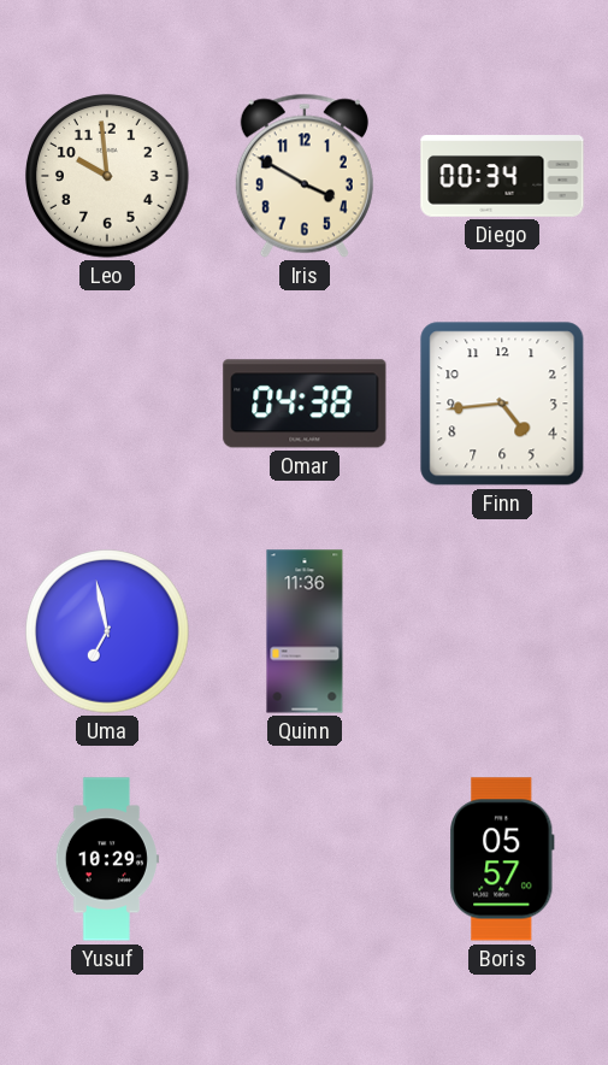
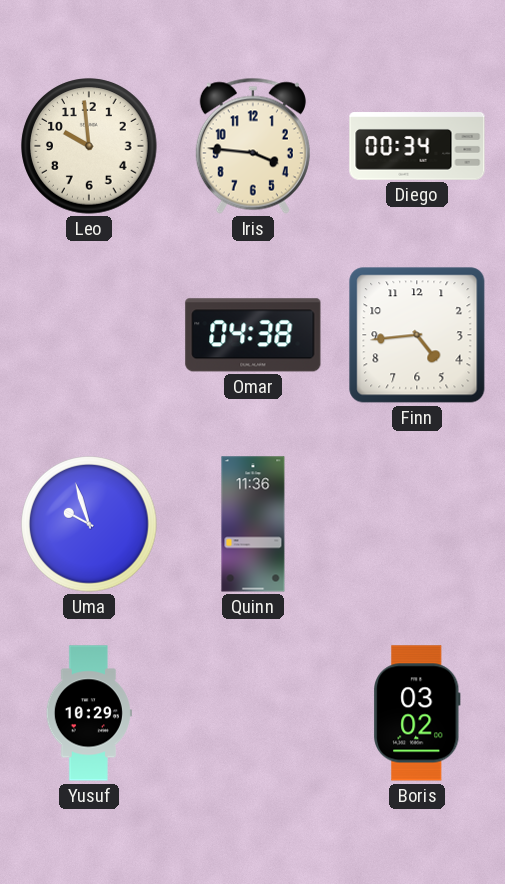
Iris: 3:50 -> 3:46 (253, 146)
Uma: 6:58 -> 9:57 (89, 524)
Boris: 05:57 -> 03:02 (417, 713)
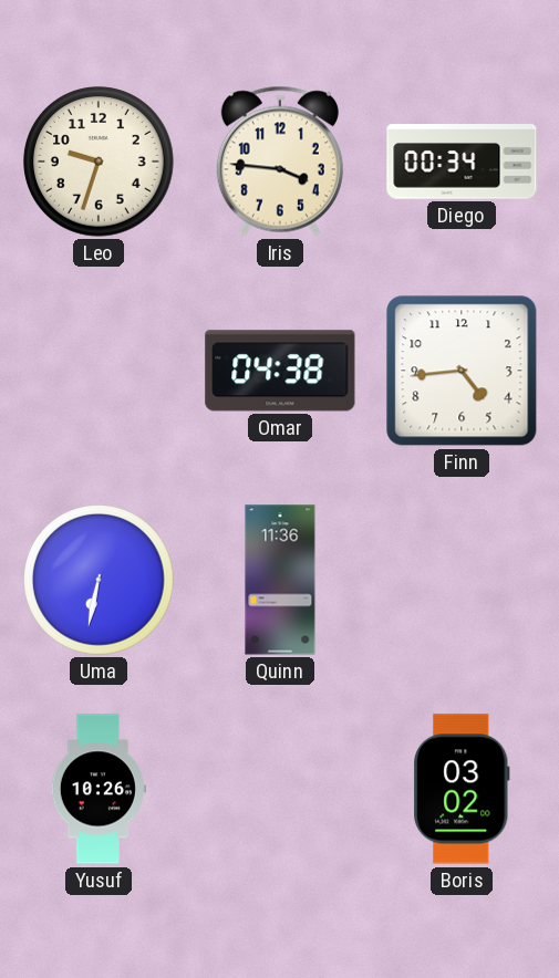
Leo: 9:59 -> 9:33 (99, 162)
Uma: 9:57 -> 6:32 (99, 580)
Yusuf: 10:29 -> 10:26 (99, 789)
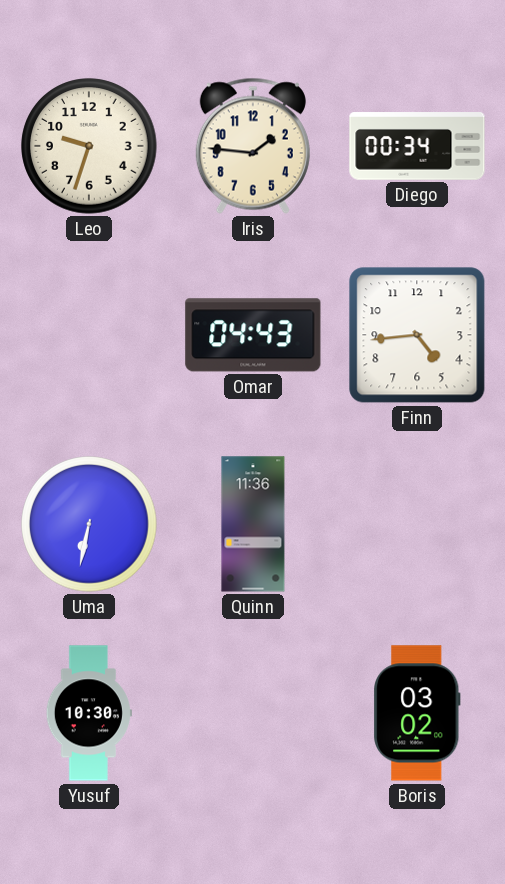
Iris: 3:46 -> 1:46 (253, 146)
Omar: 04:38 -> 04:43 (253, 335)
Yusuf: 10:26 -> 10:30 (89, 713)
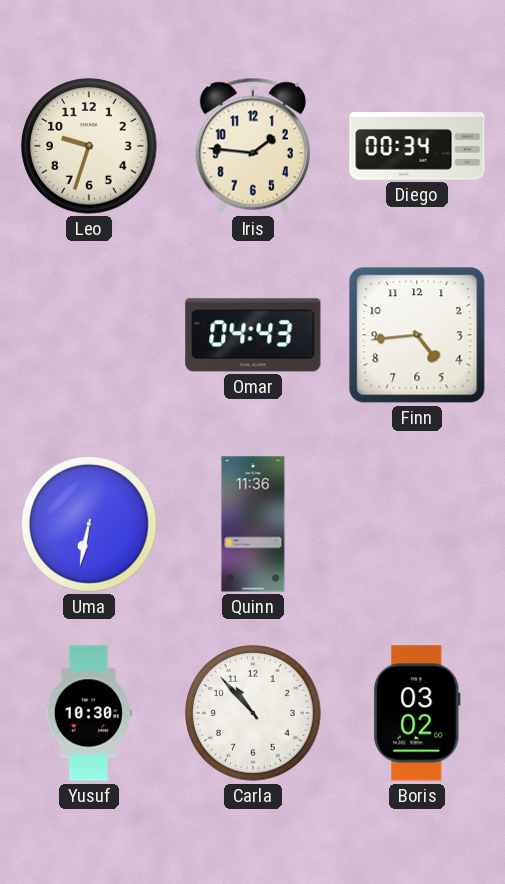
Carla: none -> 10:53 (253, 713)
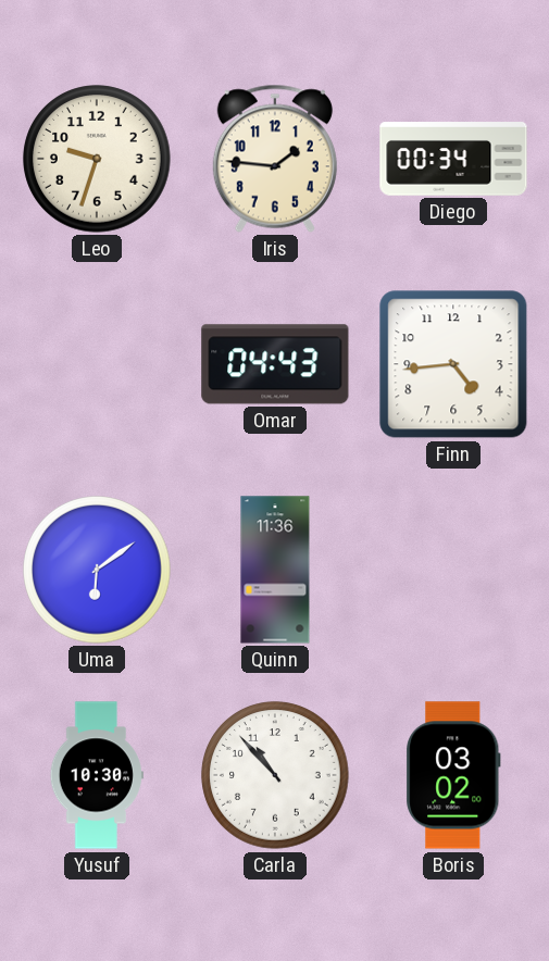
Uma: 6:32 -> 6:09 (97, 570)
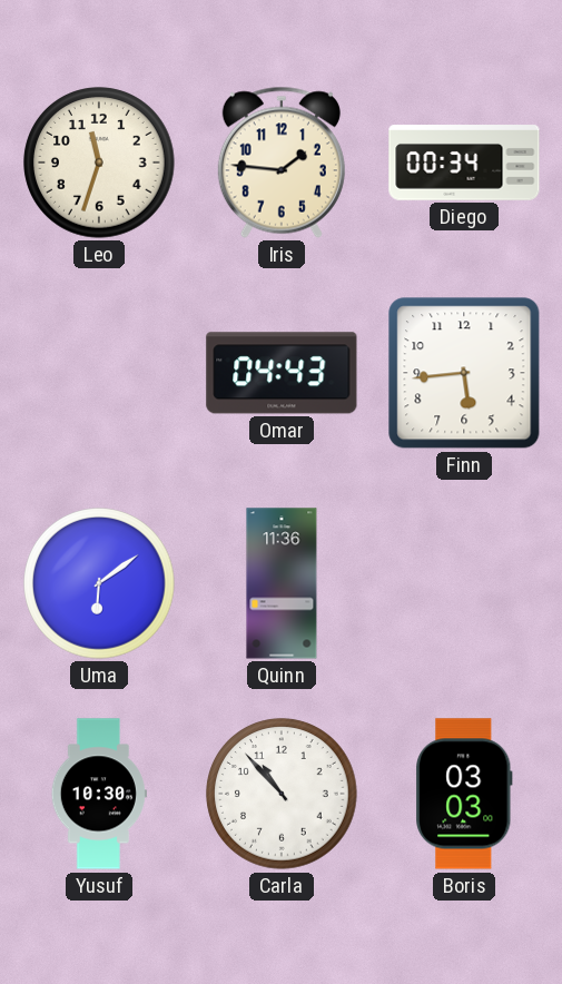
Leo: 9:33 -> 11:33 (99, 163)
Finn: 4:44 -> 5:44 (464, 373)
Boris: 03:02 -> 03:03 (464, 794)
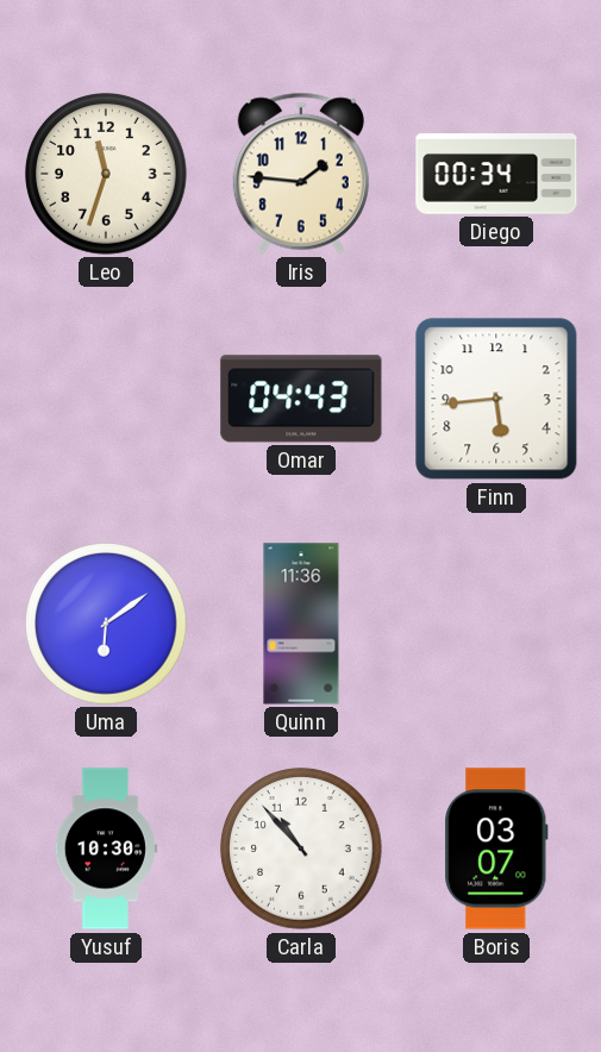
Boris: 03:03 -> 03:07 (496, 849)
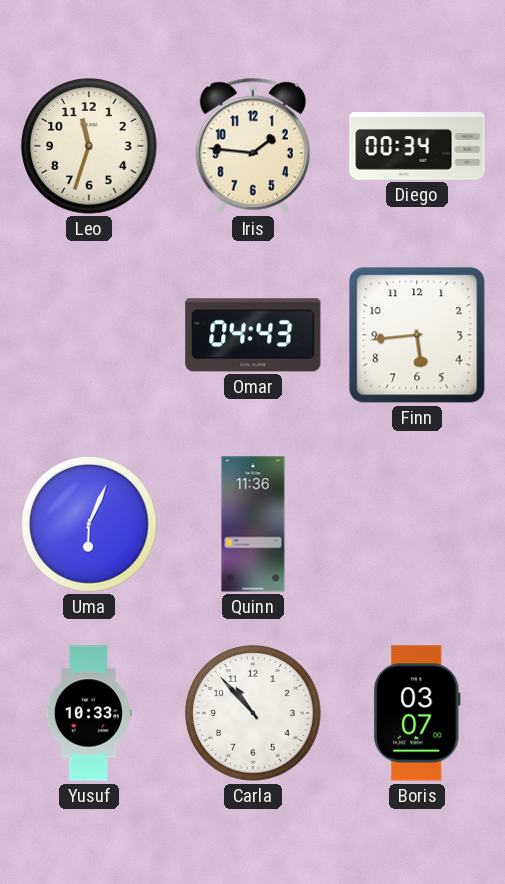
Uma: 6:09 -> 6:04 (89, 524)
Yusuf: 10:30 -> 10:33 (89, 713)
